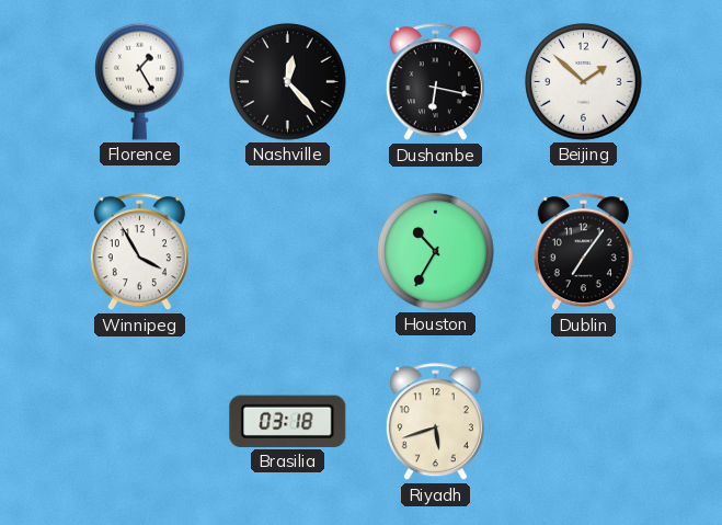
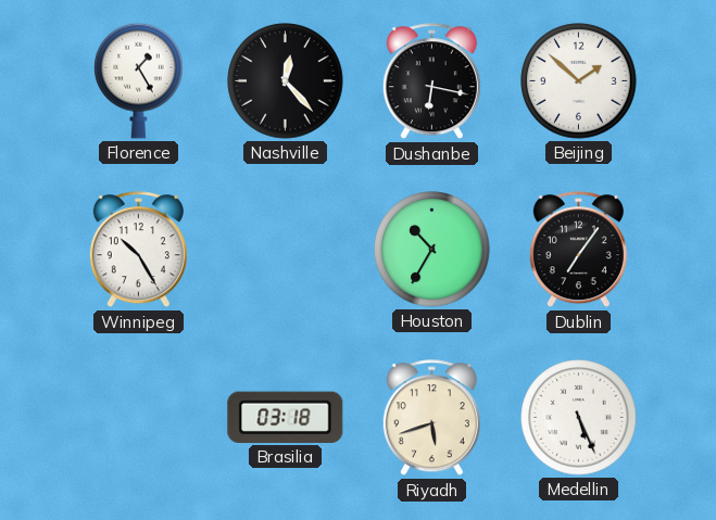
Winnipeg: 3:55 -> 10:25 (138, 250)
Medellin: none -> 5:26 (579, 418)
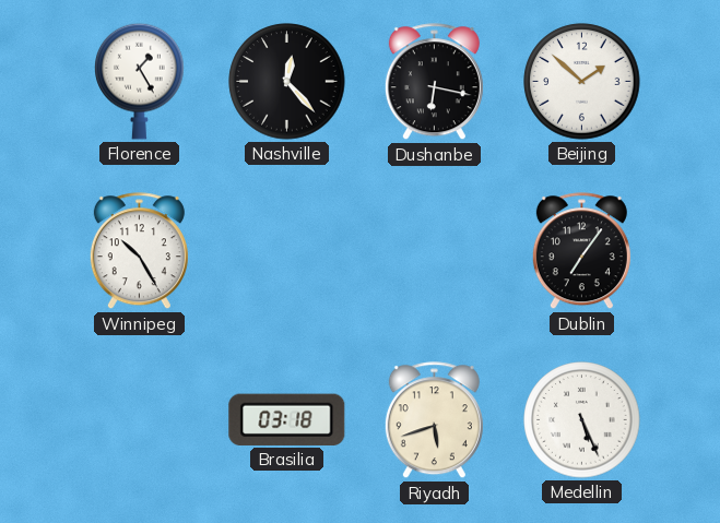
Houston: 10:35 -> none (432, 250)
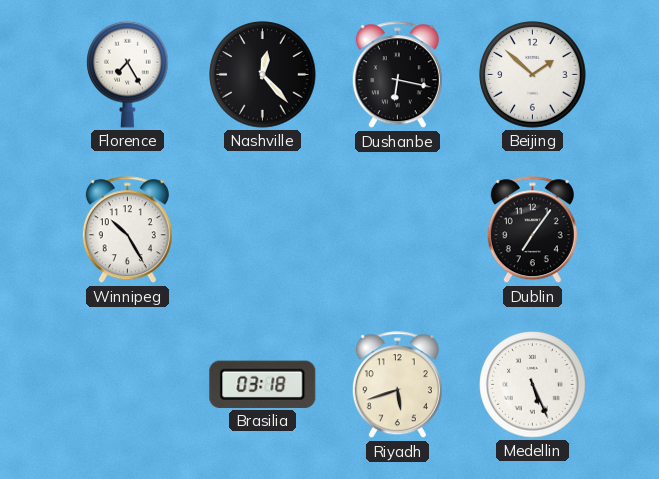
Florence: 1:25 -> 7:25 (128, 74)
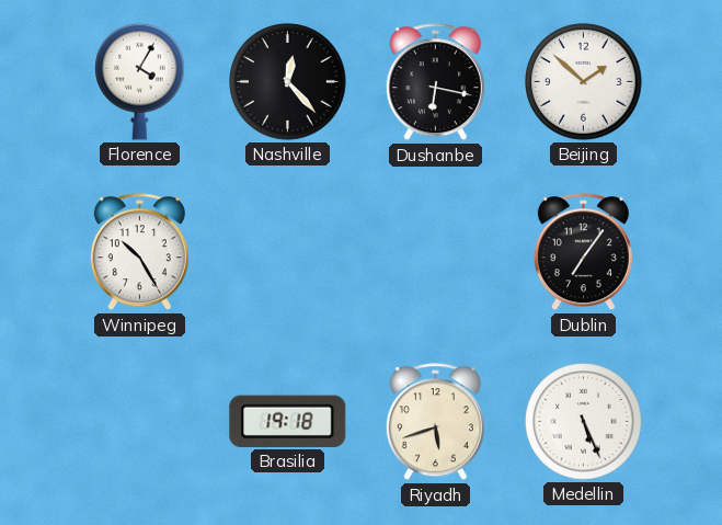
Florence: 7:25 -> 4:05 (140, 81)
Brasilia: 03:18 -> 19:18 (288, 421)
